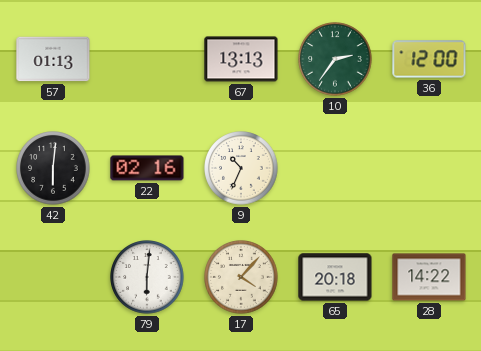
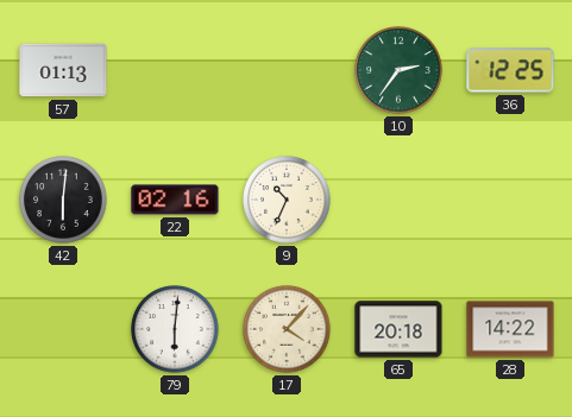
67: 13:13 -> none (241, 59)
36: 12:00 -> 12:25 (510, 70)
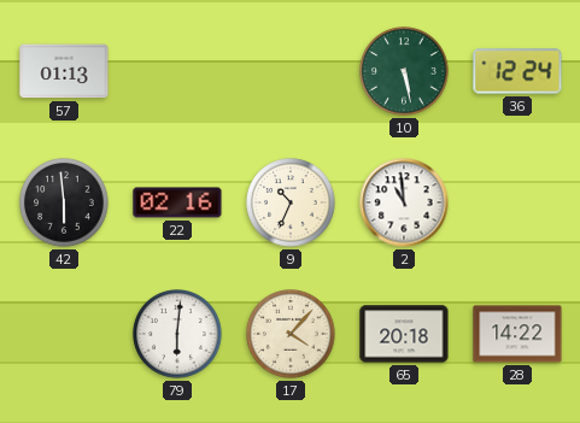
10: 2:36 -> 5:28 (404, 71)
36: 12:25 -> 12:24 (517, 71)
42: 6:01 -> 5:59 (64, 202)
2: none -> 10:59 (404, 202)
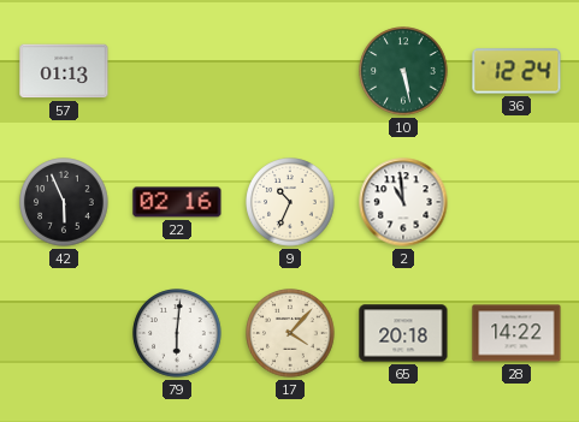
42: 5:59 -> 5:56 (64, 202)
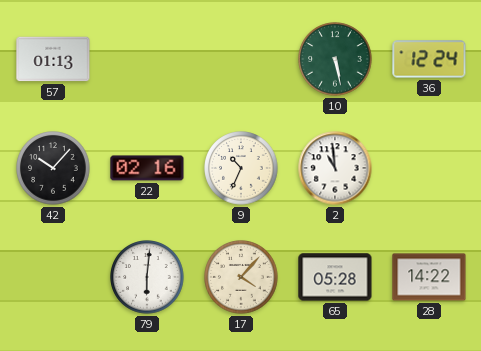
42: 5:56 -> 10:07 (53, 168)
65: 20:18 -> 05:28 (335, 277)
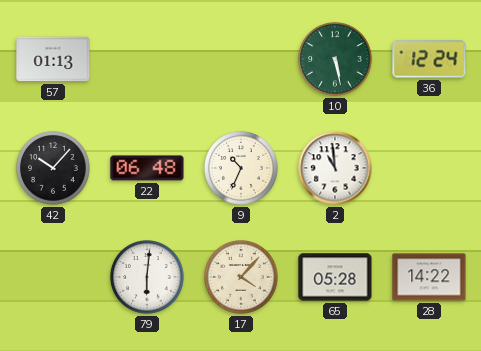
22: 02:16 -> 06:48 (147, 168)
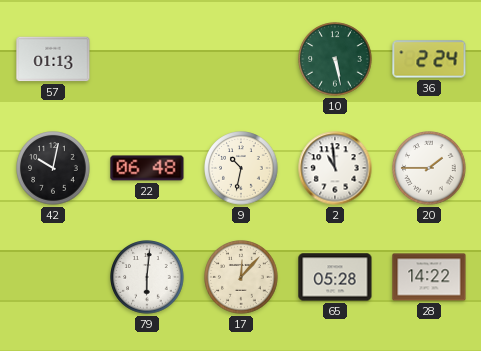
36: 12:24 -> 2:24 (429, 59)
42: 10:07 -> 10:02 (53, 168)
9: 10:34 -> 10:32 (241, 168)
20: none -> 1:45 (429, 168)
17: 4:07 -> 12:07 (241, 277)
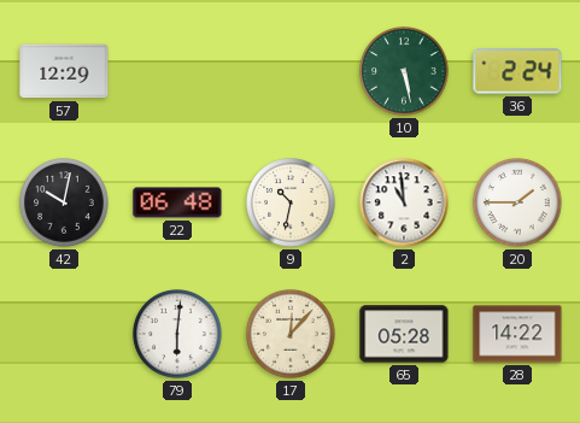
57: 01:13 -> 12:29 (64, 71)
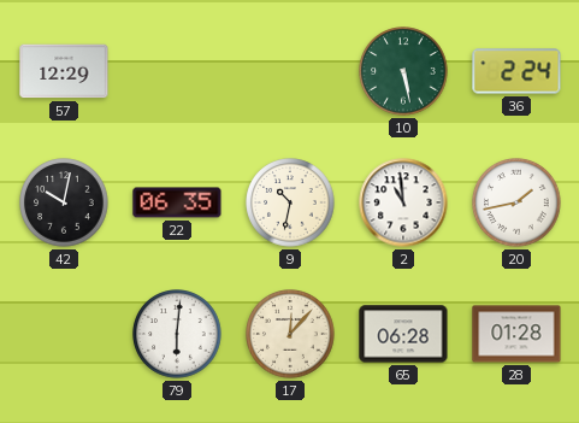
22: 06:48 -> 06:35 (177, 202)
20: 1:45 -> 1:43 (516, 202)
65: 05:28 -> 06:28 (403, 334)
28: 14:22 -> 01:28 (516, 334)
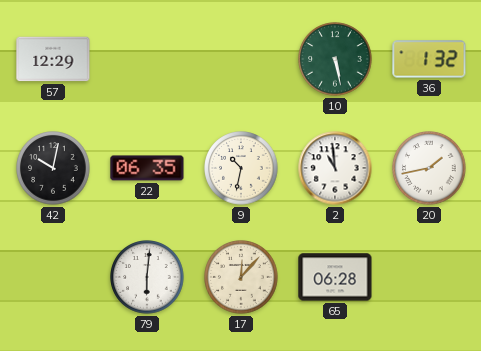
36: 2:24 -> 1:32 (429, 59)
28: 01:28 -> none (516, 334)
